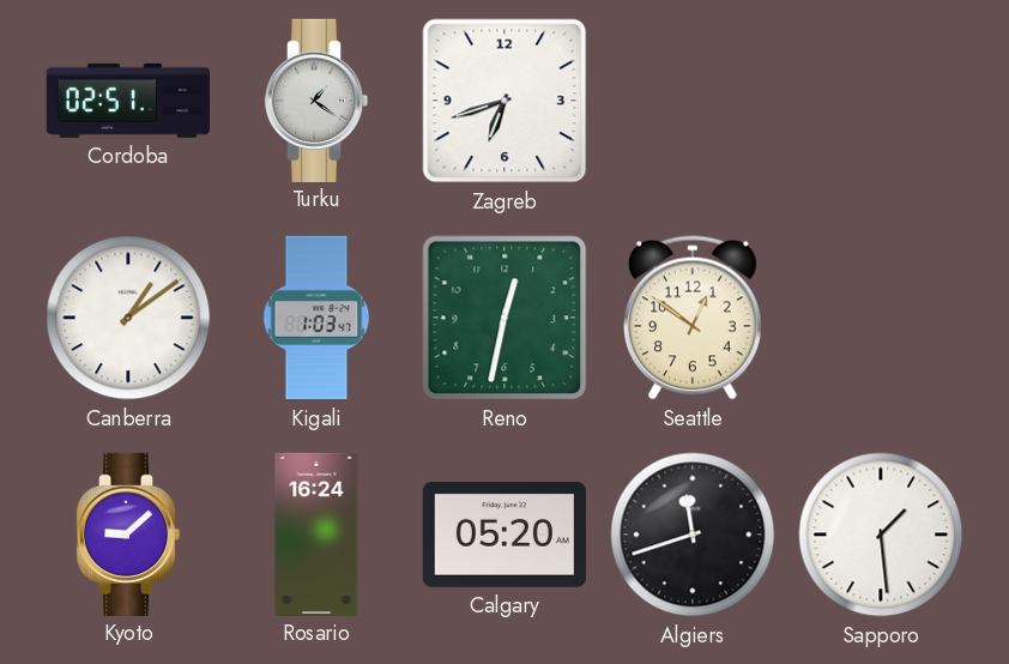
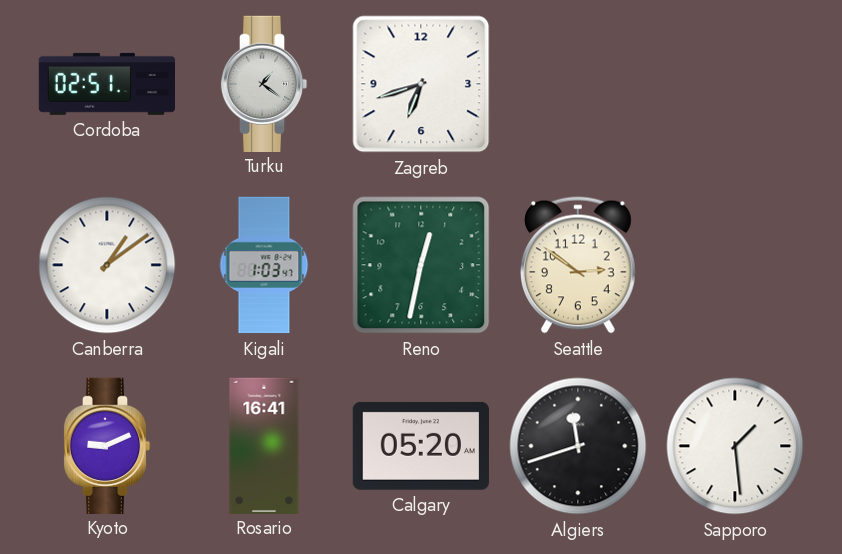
Seattle: 12:51 -> 2:51 (579, 265)
Kyoto: 9:08 -> 9:11 (107, 445)
Rosario: 16:24 -> 16:41 (264, 445)
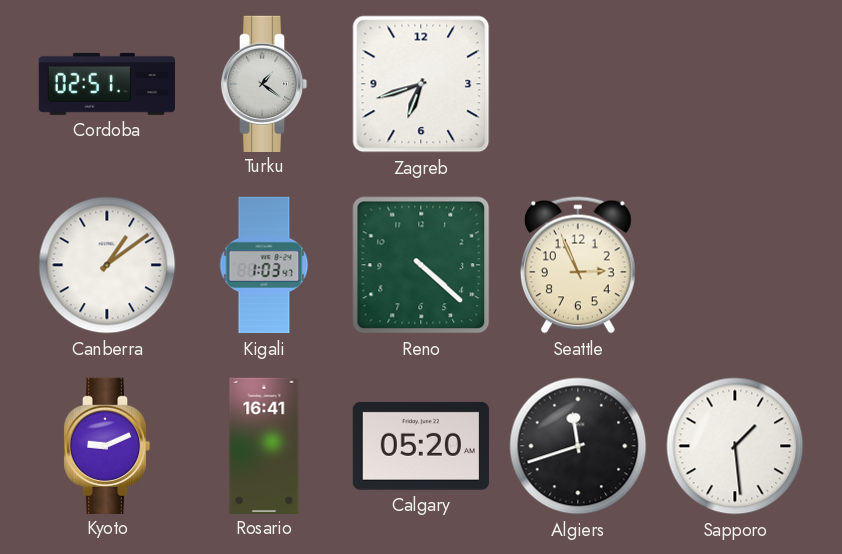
Reno: 12:32 -> 4:22 (421, 265)
Seattle: 2:51 -> 2:56 (579, 265)
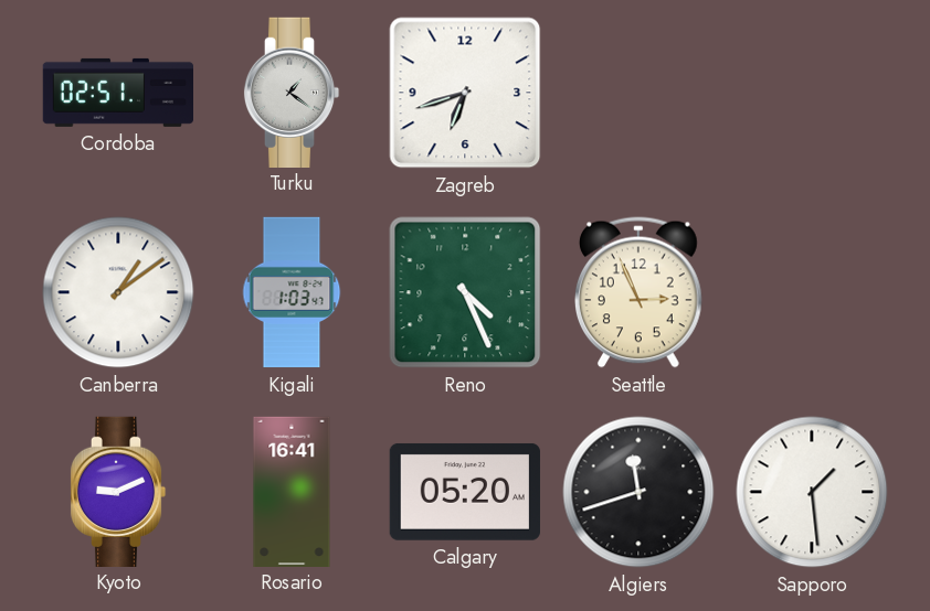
Reno: 4:22 -> 4:26 (465, 292)
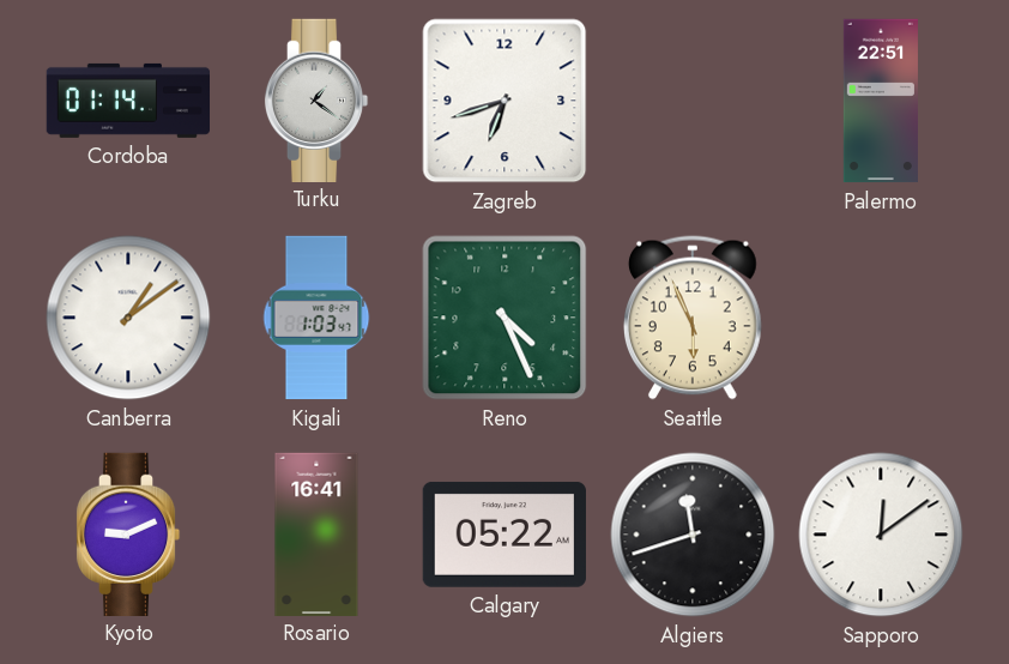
Cordoba: 02:51 -> 01:14 (127, 101)
Palermo: none -> 22:51 (881, 101)
Seattle: 2:56 -> 5:56 (694, 318)
Calgary: 05:20 -> 05:22 (505, 535)
Sapporo: 1:29 -> 12:09 (881, 535)
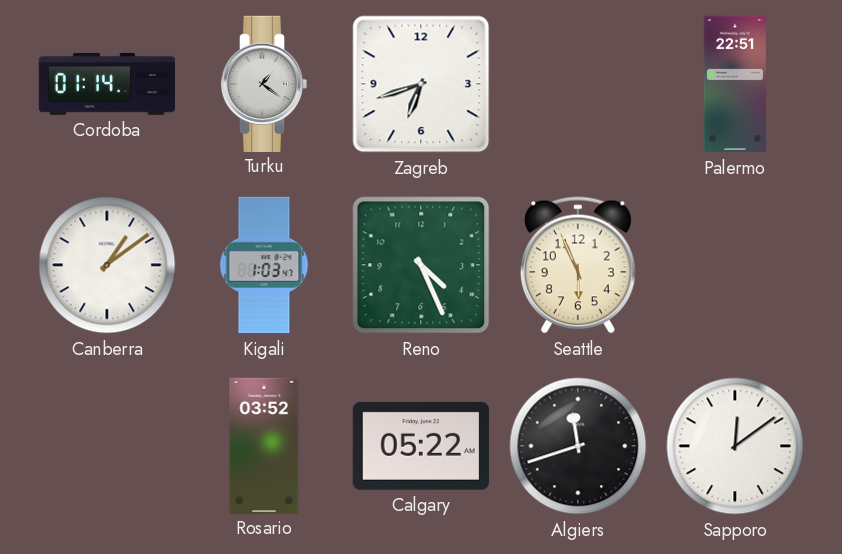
Kyoto: 9:11 -> none (128, 533)
Rosario: 16:41 -> 03:52 (264, 445)
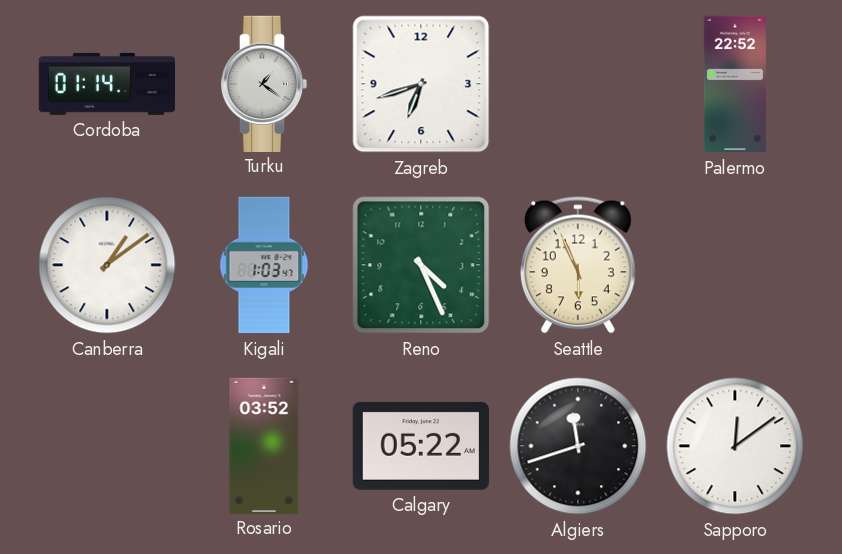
Palermo: 22:51 -> 22:52 (735, 84)
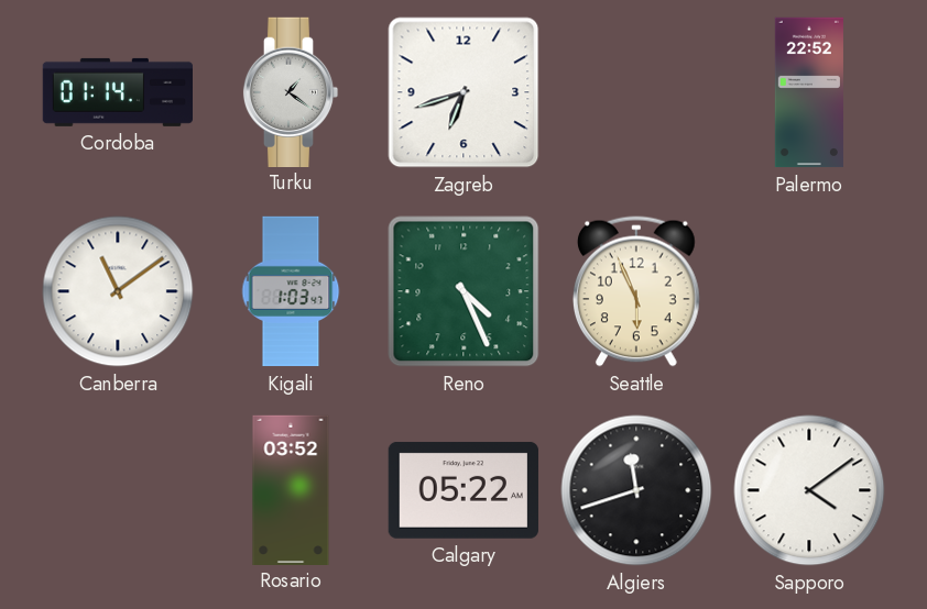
Canberra: 1:09 -> 11:09 (118, 291)
Sapporo: 12:09 -> 4:09 (809, 490)
